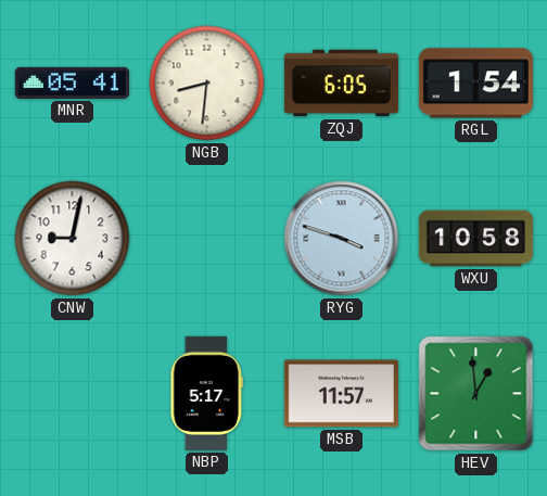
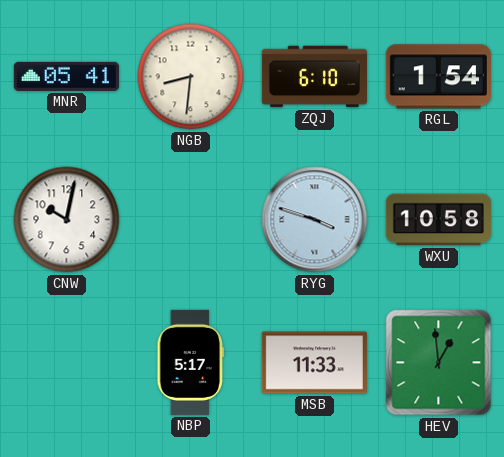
ZQJ: 6:05 -> 6:10 (314, 77)
CNW: 9:02 -> 10:02 (67, 220)
MSB: 11:57 -> 11:33 (314, 363)
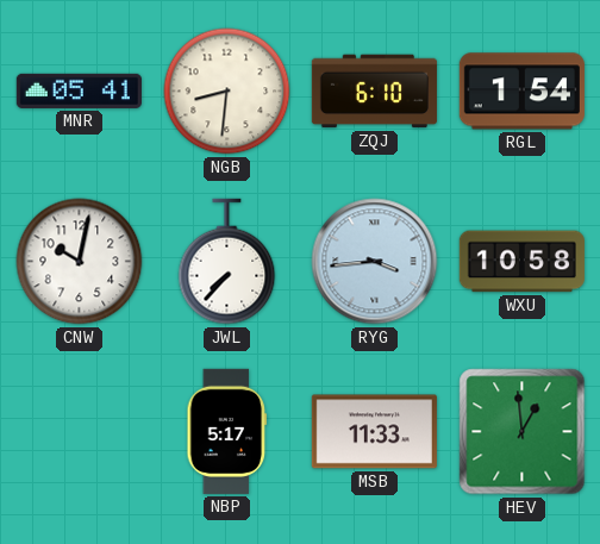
JWL: none -> 7:37 (227, 262)
RYG: 3:48 -> 3:44 (375, 262)
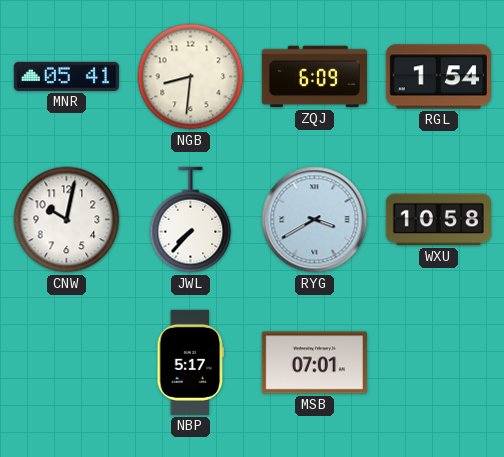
ZQJ: 6:10 -> 6:09 (314, 77)
RYG: 3:44 -> 3:40 (315, 220)
MSB: 11:33 -> 07:01 (314, 363)
HEV: 12:59 -> none (523, 432)
